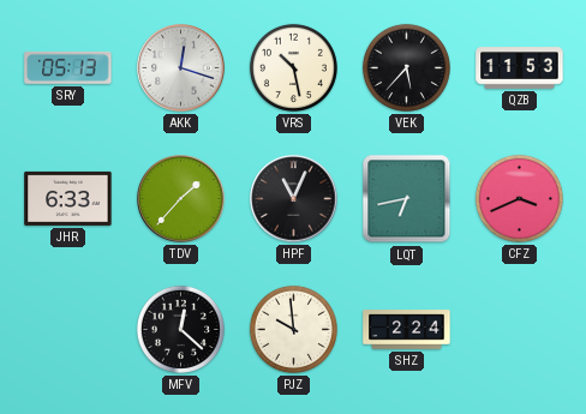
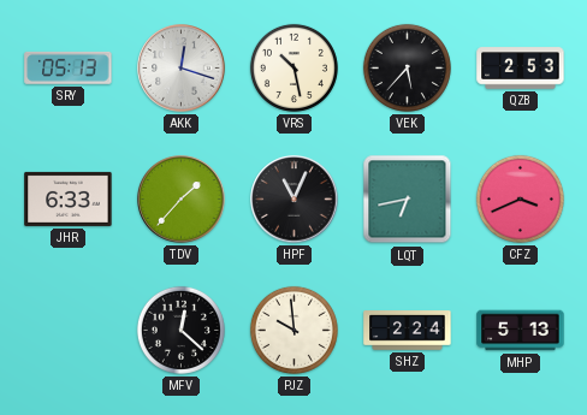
QZB: 11:53 -> 2:53 (521, 69)
MHP: none -> 5:13 (521, 331)
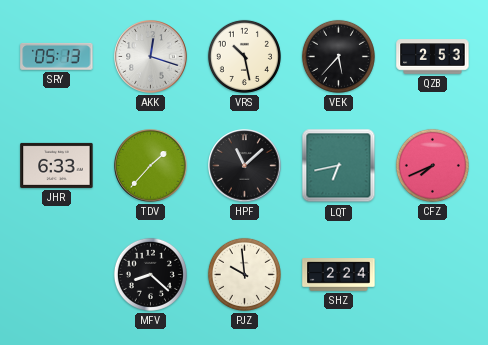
HPF: 11:04 -> 11:08 (245, 166)
CFZ: 3:41 -> 7:41 (432, 165)
MFV: 12:22 -> 8:22 (150, 274)
MHP: 5:13 -> none (521, 331)
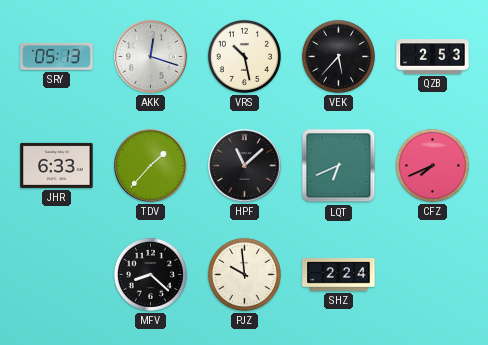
LQT: 6:43 -> 6:41 (339, 166)
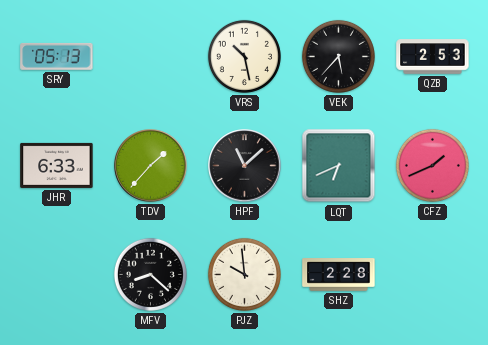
AKK: 12:18 -> none (151, 57)
CFZ: 7:41 -> 1:41 (432, 165)
SHZ: 2:24 -> 2:28 (339, 275)
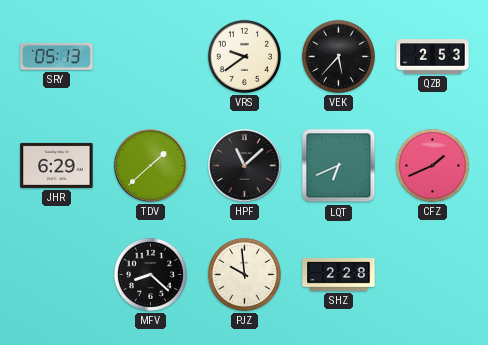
VRS: 10:28 -> 9:39 (244, 56)
JHR: 6:33 -> 6:29 (57, 165)
TDV: 1:37 -> 1:38 (151, 166)
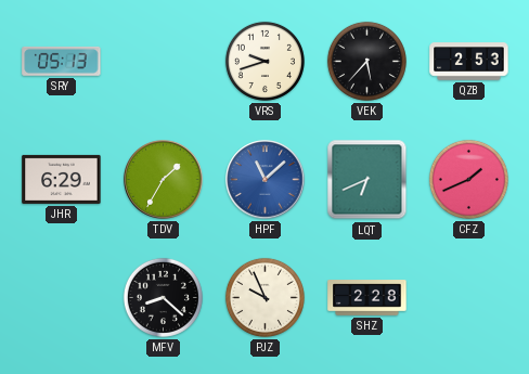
VRS: 9:39 -> 9:42 (264, 61)
TDV: 1:38 -> 1:35 (164, 180)
HPF dial: black -> blue (266, 180)
PJZ: 9:59 -> 9:56 (264, 297)
